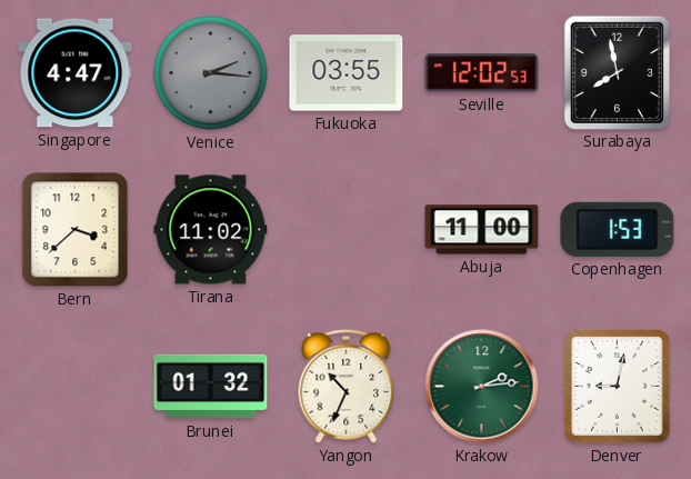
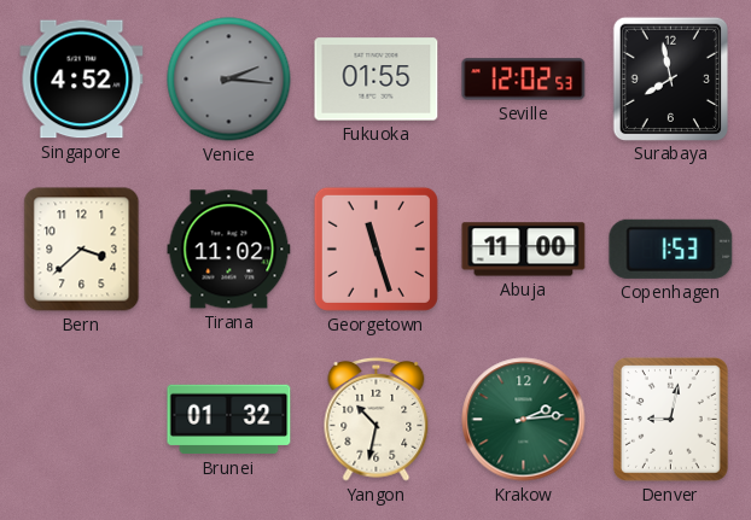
Singapore: 4:47 -> 4:52 (82, 80)
Fukuoka: 03:55 -> 01:55 (377, 80)
Georgetown: none -> 11:27 (375, 249)
Yangon: 10:34 -> 10:32 (377, 419)
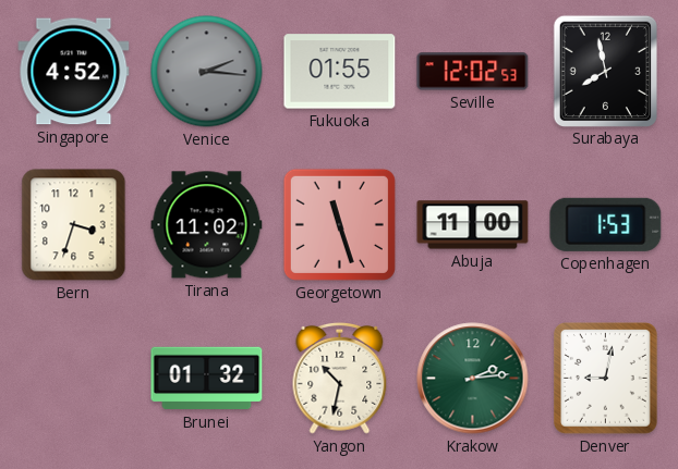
Bern: 3:38 -> 3:33 (74, 225)
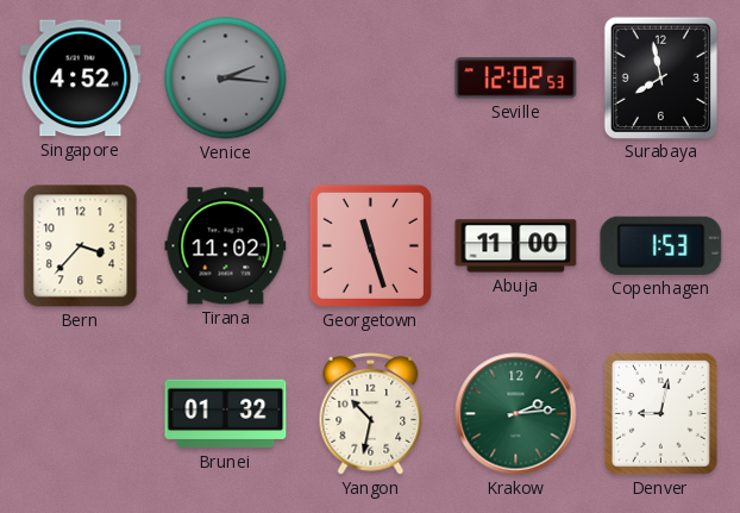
Fukuoka: 01:55 -> none (340, 72)
Bern: 3:33 -> 3:37 (81, 246)
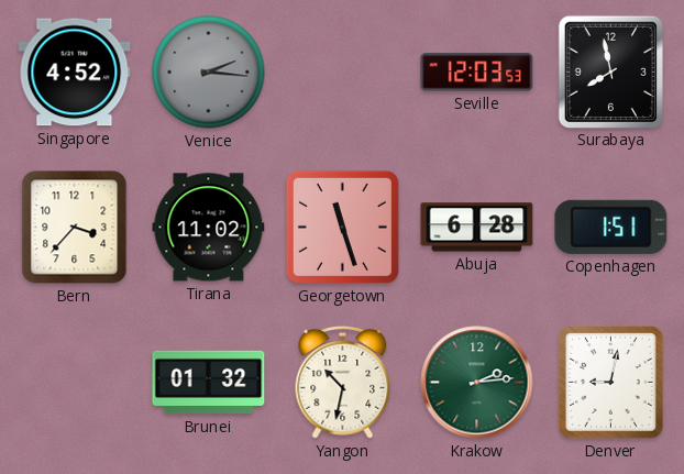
Seville: 12:02 -> 12:03 (477, 73)
Abuja: 11:00 -> 6:28 (477, 228)
Copenhagen: 1:53 -> 1:51 (611, 227)
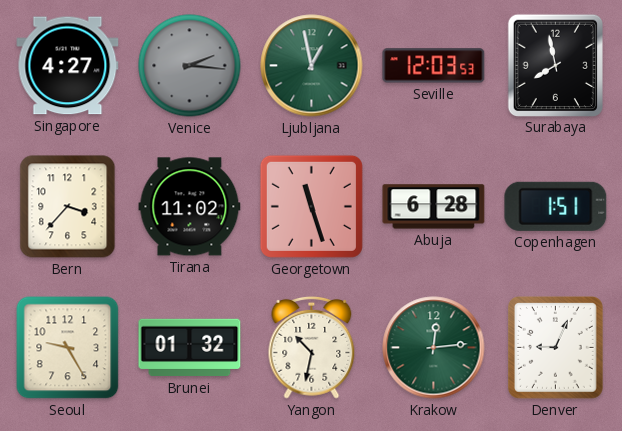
Singapore: 4:52 -> 4:27 (68, 66)
Ljubljana: none -> 12:58 (312, 66)
Seoul: none -> 9:25 (68, 348)
Krakow: 2:14 -> 12:14 (434, 348)
Denver: 9:02 -> 9:04 (556, 348)
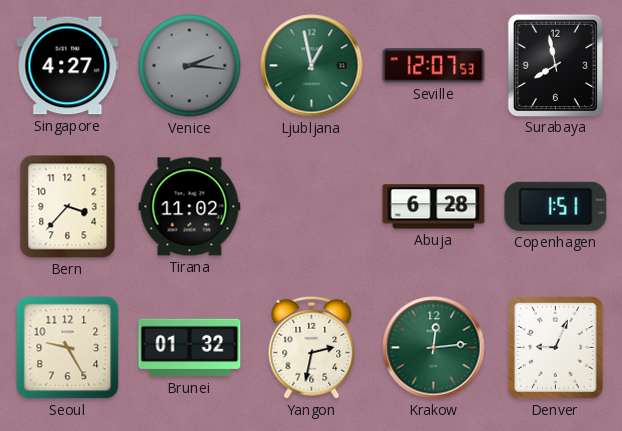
Seville: 12:03 -> 12:07 (434, 66)
Georgetown: 11:27 -> none (311, 206)
Yangon: 10:32 -> 2:32 (312, 347)
